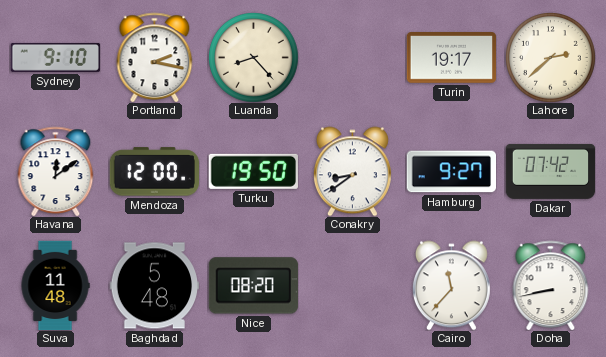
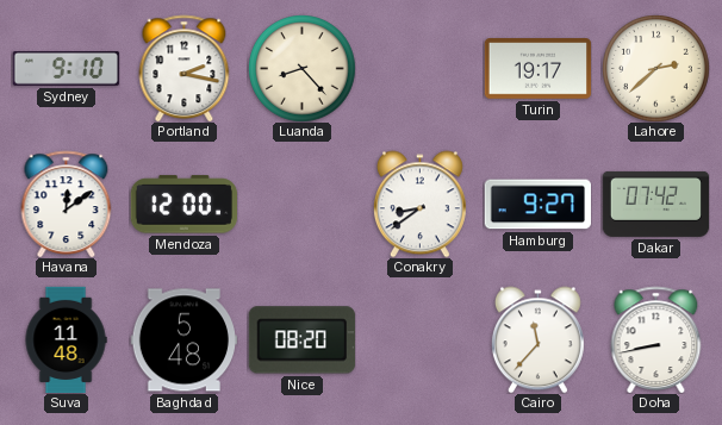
Turku: 19:50 -> none (253, 171)
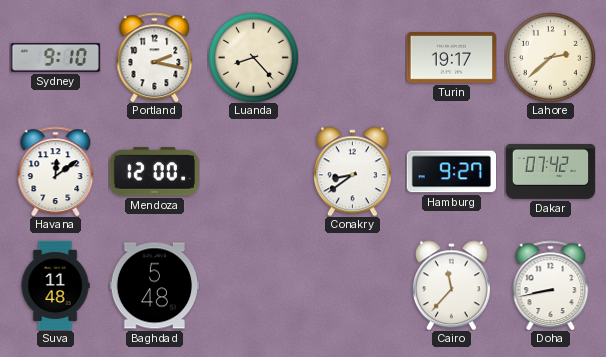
Nice: 08:20 -> none (301, 340)
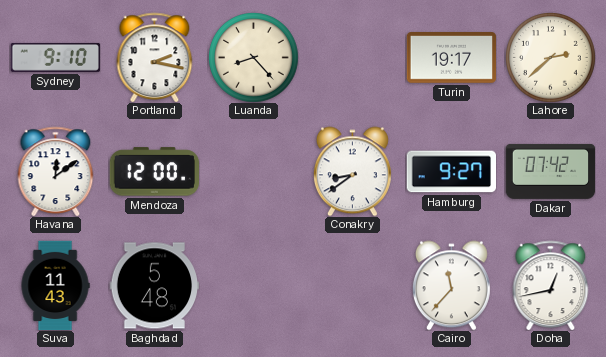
Suva: 11:48 -> 11:43 (55, 285)
Doha: 8:43 -> 12:43 (551, 285)
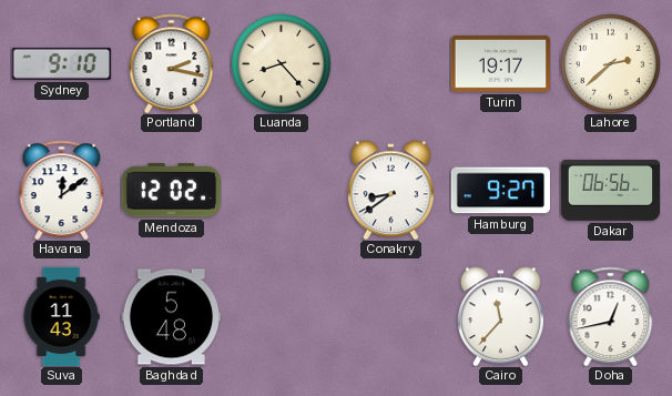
Mendoza: 12:00 -> 12:02 (171, 191)
Dakar: 07:42 -> 06:56 (610, 190)
